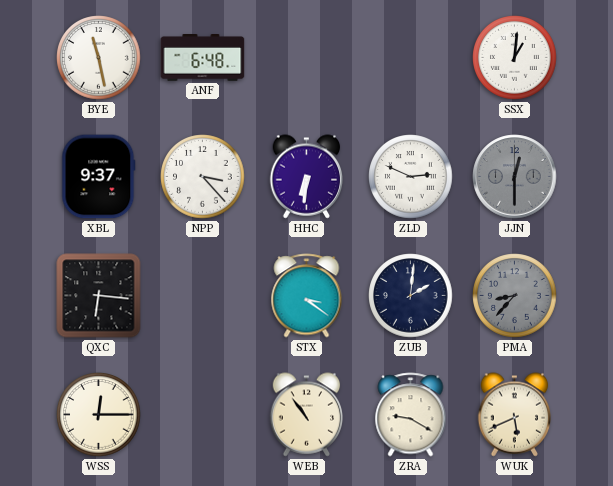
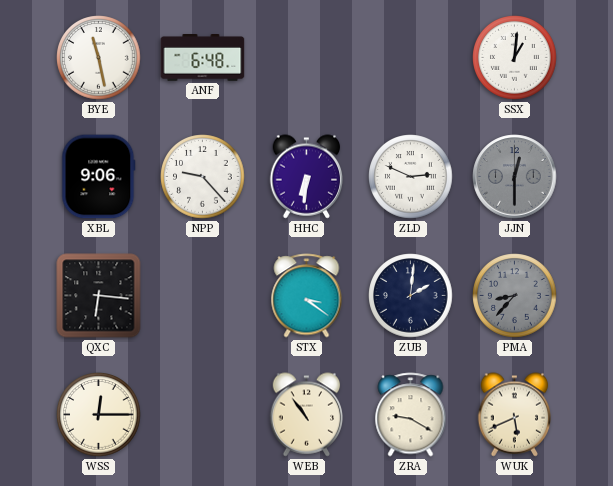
XBL: 9:37 -> 9:06 (99, 177)
NPP: 3:23 -> 9:23 (203, 177)
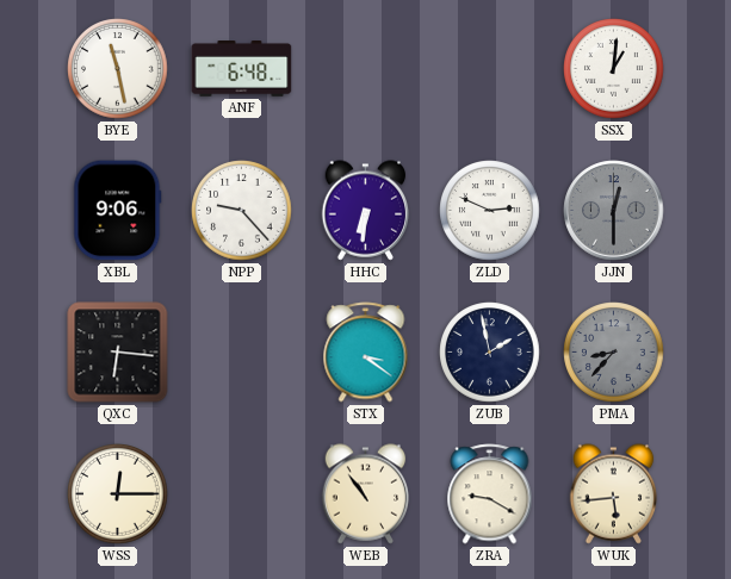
ZUB: 2:01 -> 1:58 (490, 353)
WUK: 5:41 -> 5:44 (614, 494)
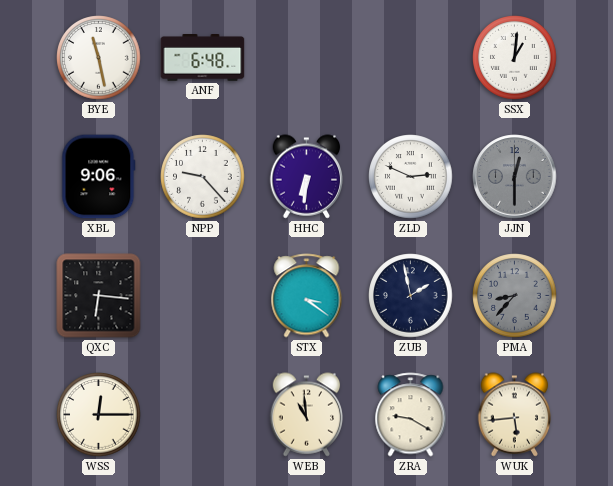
WEB: 10:54 -> 10:59 (307, 415)
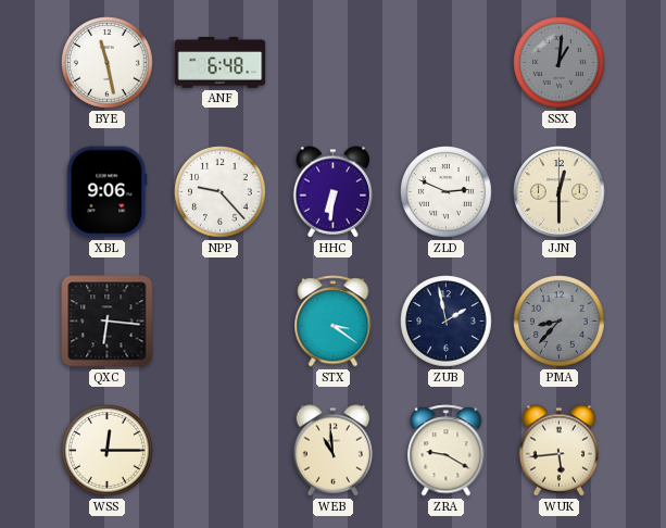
SSX dial: white -> grey (560, 63)
JJN dial: grey -> cream (560, 192)
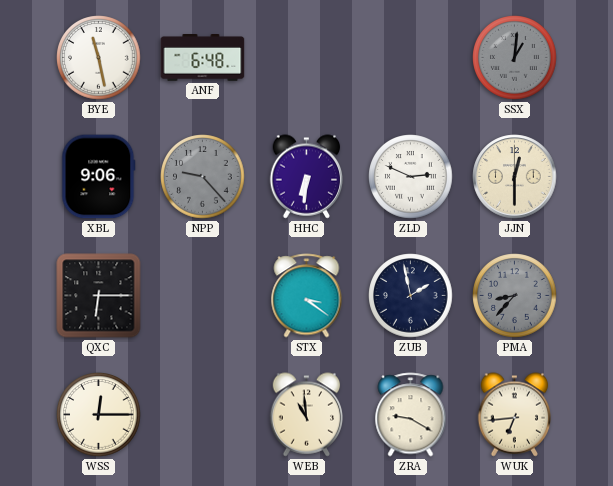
NPP dial: white -> grey (203, 177)
QXC: 6:16 -> 6:15 (99, 296)
WUK: 5:44 -> 6:44 (515, 415)
